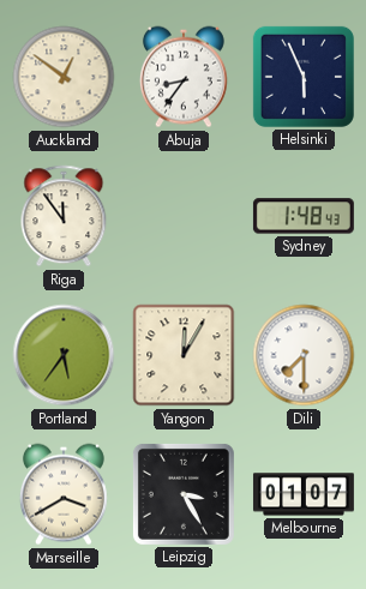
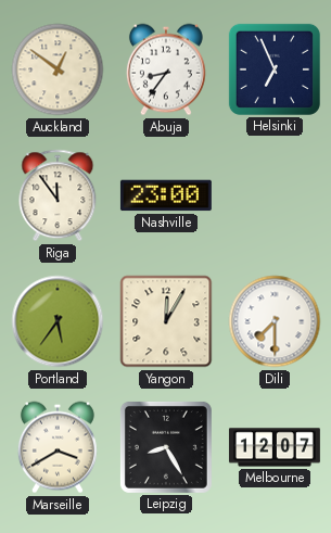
Helsinki: 5:56 -> 6:56 (275, 69)
Nashville: none -> 23:00 (166, 195)
Sydney: 1:48 -> none (304, 216)
Leipzig: 3:25 -> 8:25 (166, 447)
Melbourne: 01:07 -> 12:07 (275, 447)
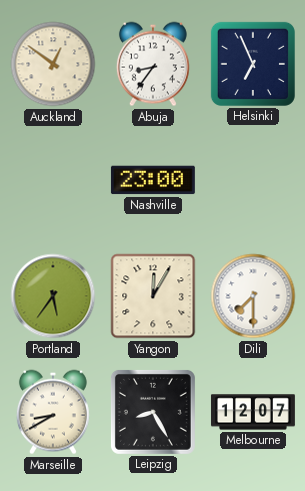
Riga: 11:54 -> none (58, 195)
Marseille: 3:40 -> 8:40 (53, 412)
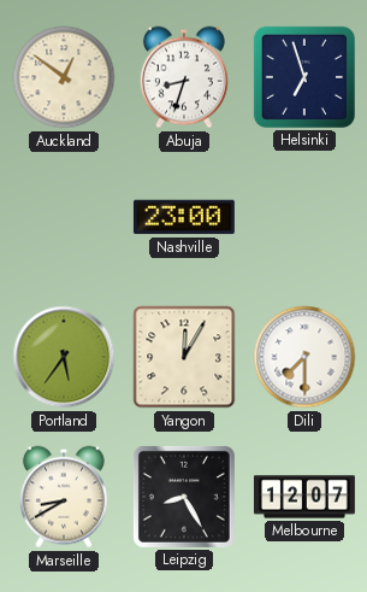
Abuja: 8:36 -> 8:33 (184, 77)
Helsinki: 6:56 -> 6:57 (304, 77)
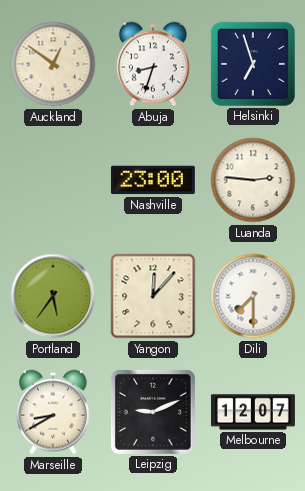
Luanda: none -> 2:46 (253, 180)
Yangon: 12:05 -> 12:07 (153, 296)
Leipzig: 8:25 -> 9:11 (153, 412)
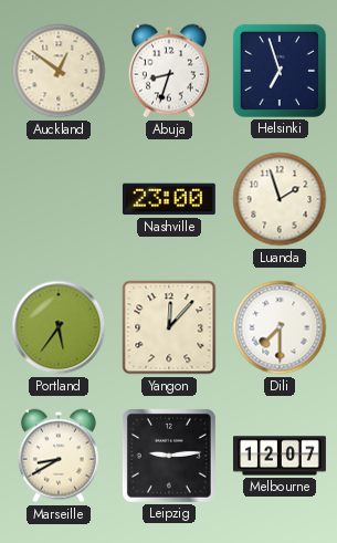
Luanda: 2:46 -> 1:57 (280, 199)
Leipzig: 9:11 -> 9:14 (169, 456)
